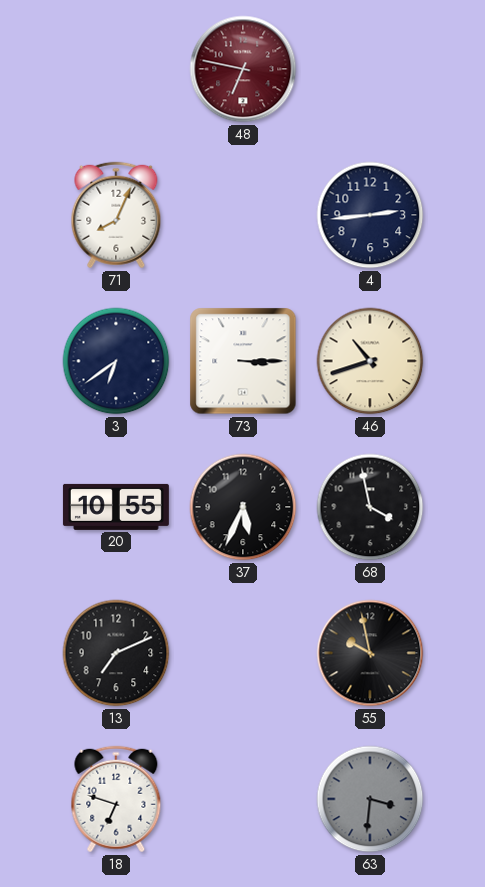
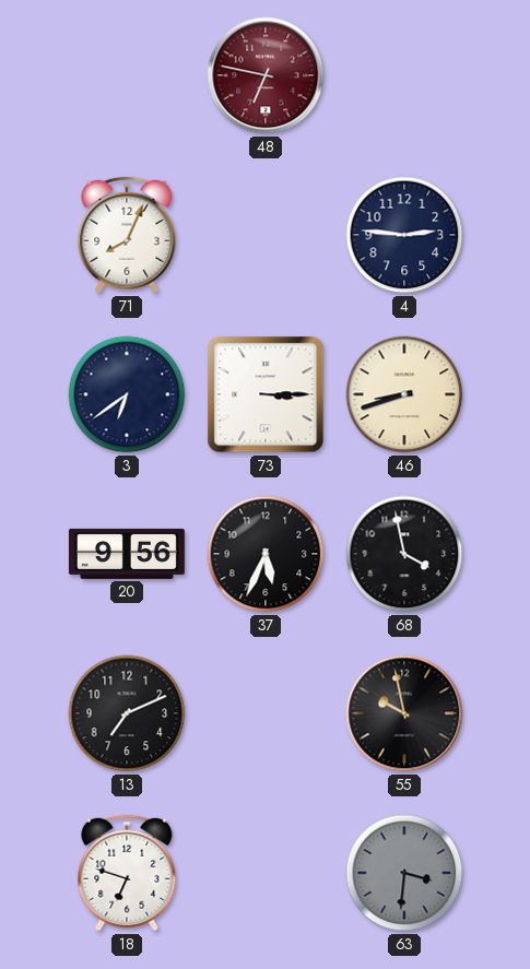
4: 2:44 -> 2:46 (404, 235)
46: 10:42 -> 8:42 (404, 394)
20: 10:55 -> 9:56 (127, 554)
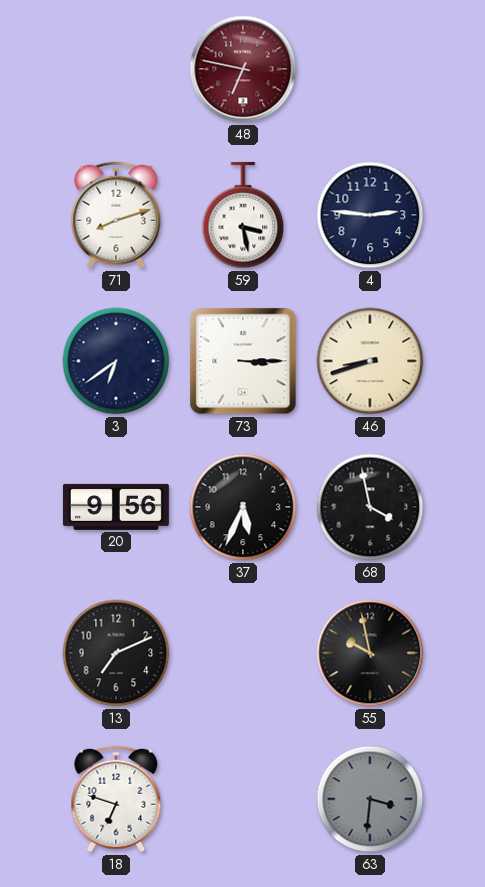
71: 8:04 -> 8:12 (116, 215)
59: none -> 3:28 (243, 215)
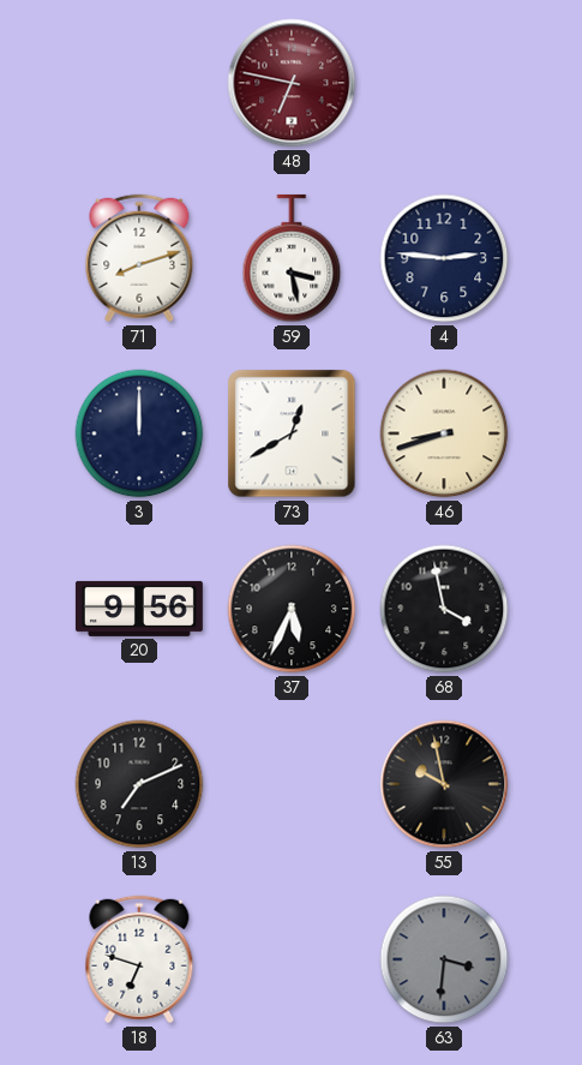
3: 6:39 -> 12:00 (139, 433)
73: 3:15 -> 12:40 (292, 433)
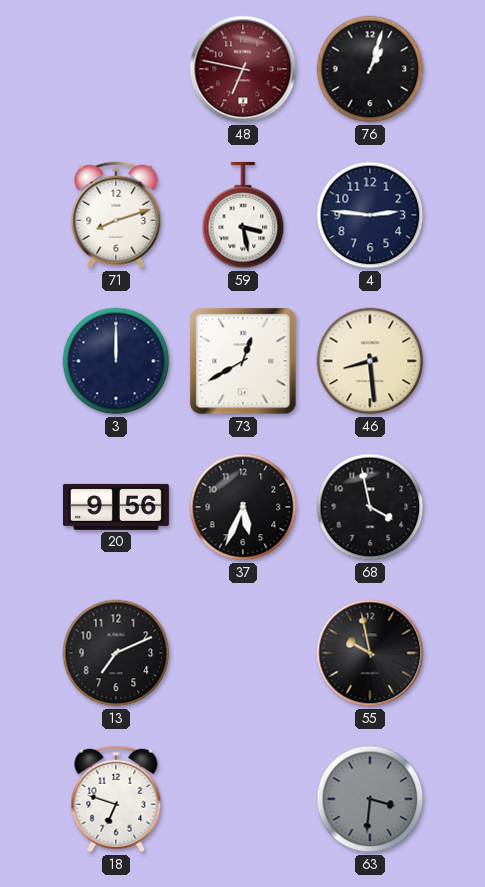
76: none -> 1:03 (370, 69)
46: 8:42 -> 8:29 (370, 361)
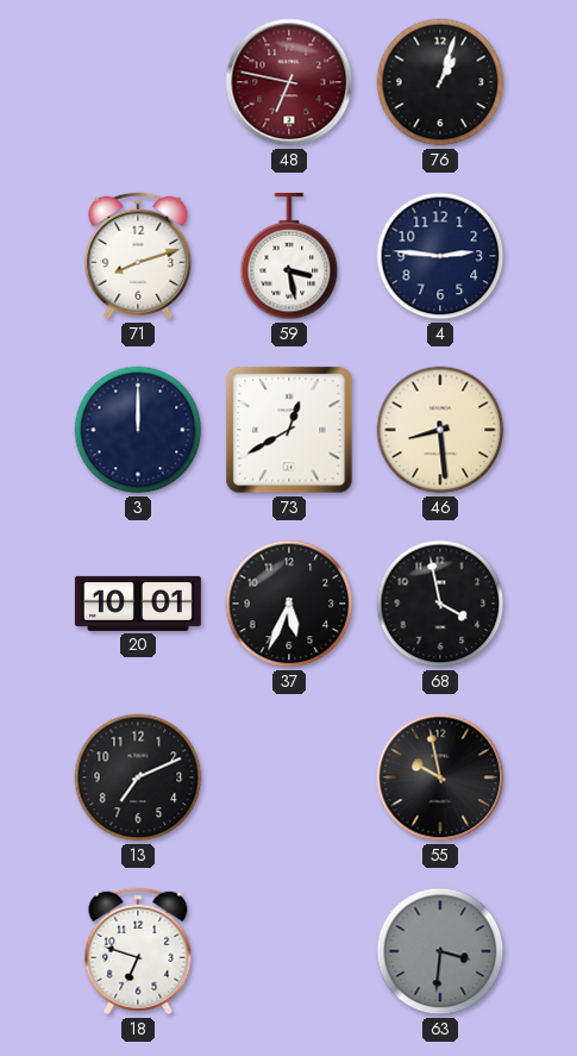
20: 9:56 -> 10:01 (138, 604)
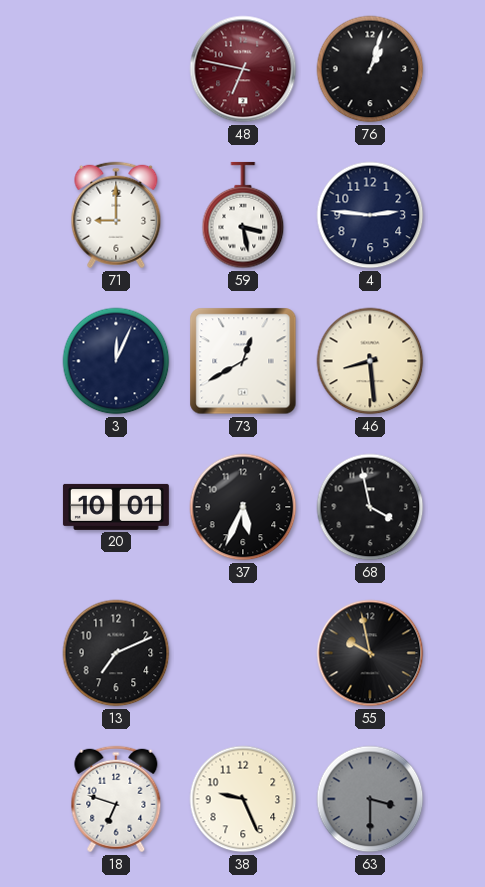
71: 8:12 -> 9:00 (116, 215)
3: 12:00 -> 12:04 (116, 361)
38: none -> 9:26 (243, 799)
63: 3:31 -> 3:30 (370, 799)
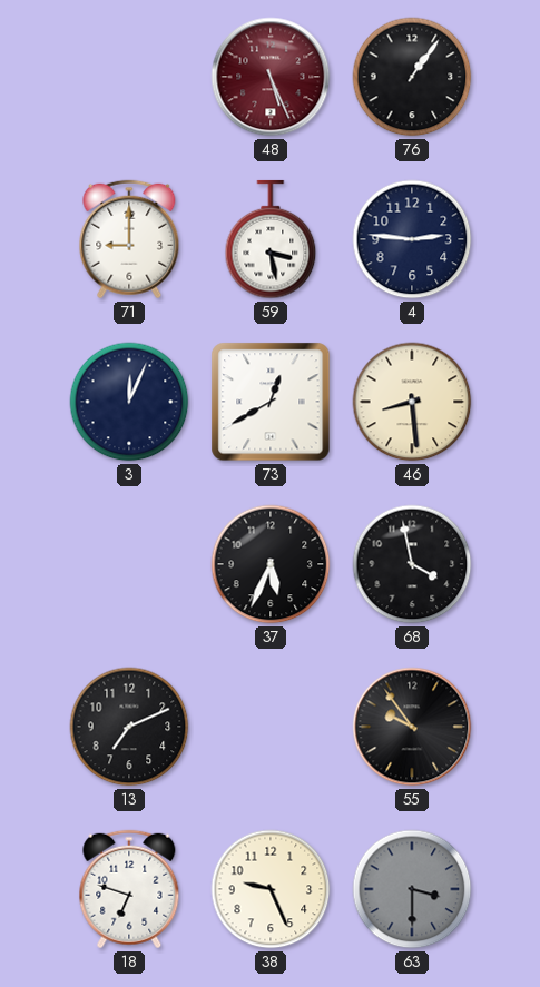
48: 6:47 -> 5:26 (271, 77)
76: 1:03 -> 1:06 (412, 77)
20: 10:01 -> none (116, 507)
55: 9:58 -> 9:54 (412, 727)
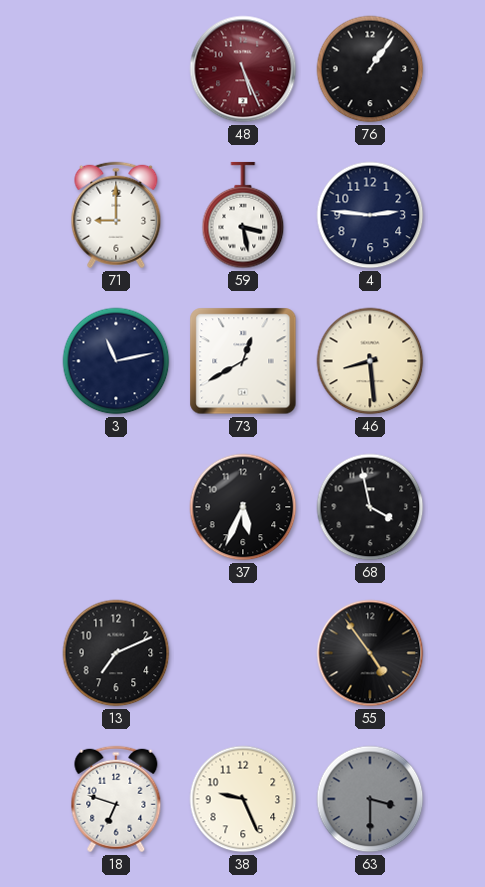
3: 12:04 -> 11:13 (116, 361)
55: 9:54 -> 4:54 (370, 653)
